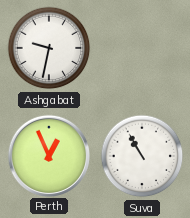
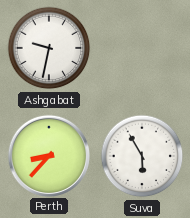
Perth: 12:56 -> 8:37 (48, 155)
Suva: 10:55 -> 5:55 (142, 156)
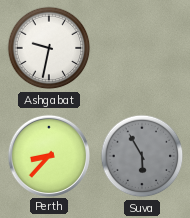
Suva dial: white -> grey (142, 156)
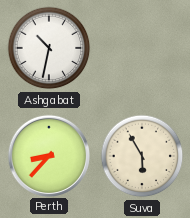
Ashgabat: 9:32 -> 10:32 (49, 48)
Suva dial: grey -> cream (142, 156)
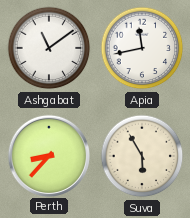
Ashgabat: 10:32 -> 11:09 (49, 48)
Apia: none -> 11:43 (142, 48)
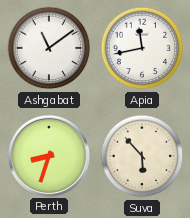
Perth: 8:37 -> 8:33 (48, 155)
Suva: 5:55 -> 5:53 (142, 156)
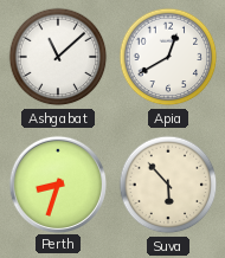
Ashgabat: 11:09 -> 11:08 (58, 57)
Apia: 11:43 -> 12:40 (168, 57)
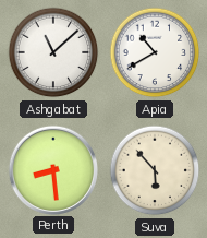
Apia: 12:40 -> 10:40 (155, 52)
Perth: 8:33 -> 8:29 (52, 169)
